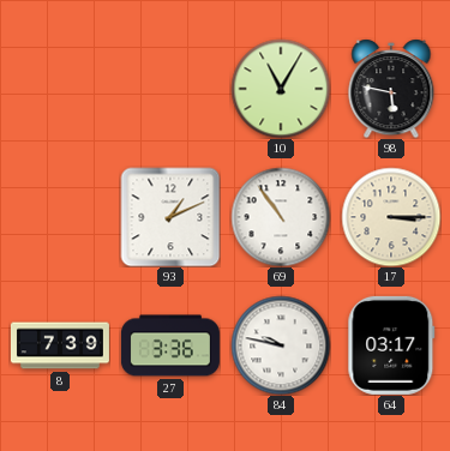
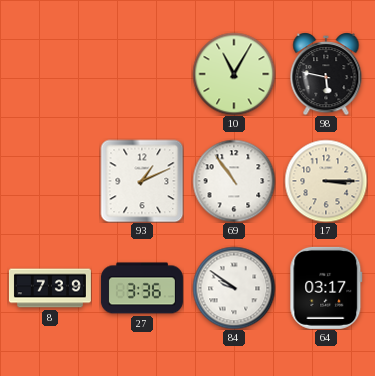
84: 9:47 -> 9:51 (234, 288)
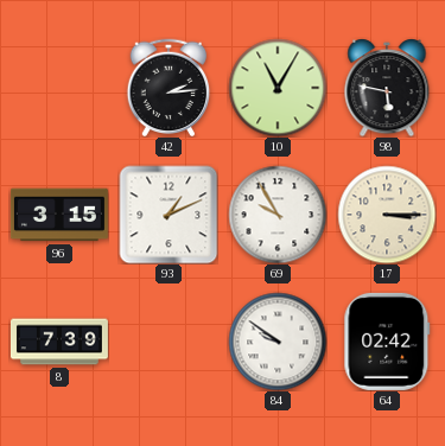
42: none -> 2:14 (169, 88)
96: none -> 3:15 (59, 215)
69: 10:54 -> 9:55 (278, 215)
27: 3:36 -> none (142, 288)
64: 03:17 -> 02:42 (387, 342)
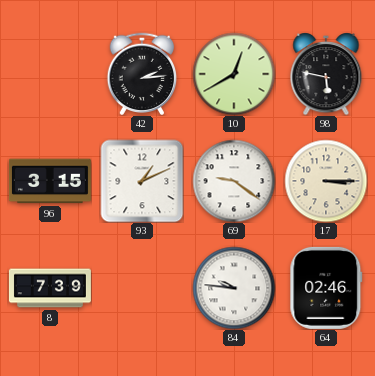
10: 11:05 -> 12:40 (234, 74)
69: 9:55 -> 9:21 (234, 181)
84: 9:51 -> 9:46 (234, 288)
64: 02:42 -> 02:46 (326, 288)
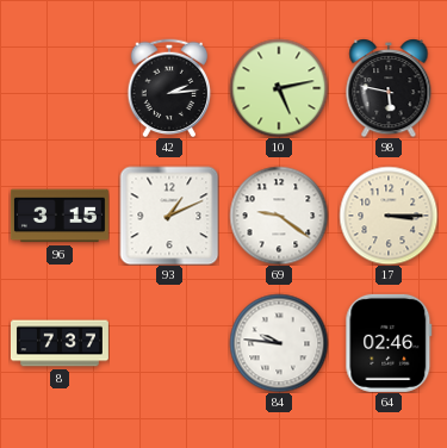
10: 12:40 -> 5:13 (279, 88)
8: 7:39 -> 7:37 (60, 343)
